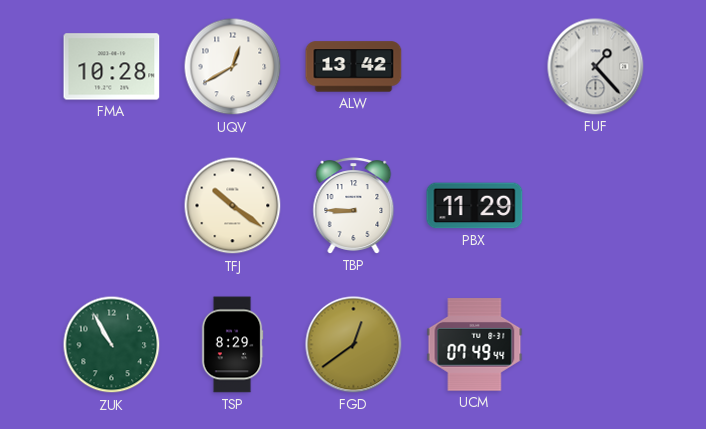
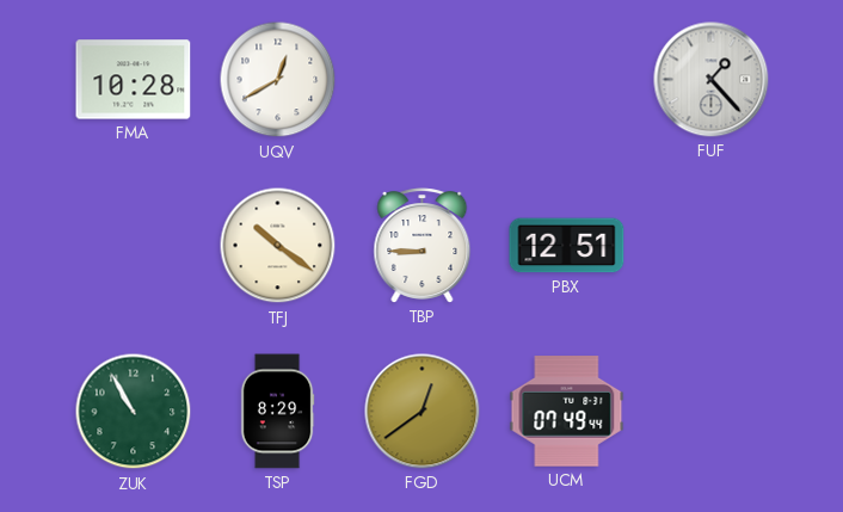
ALW: 13:42 -> none (354, 67)
PBX: 11:29 -> 12:51 (567, 246)
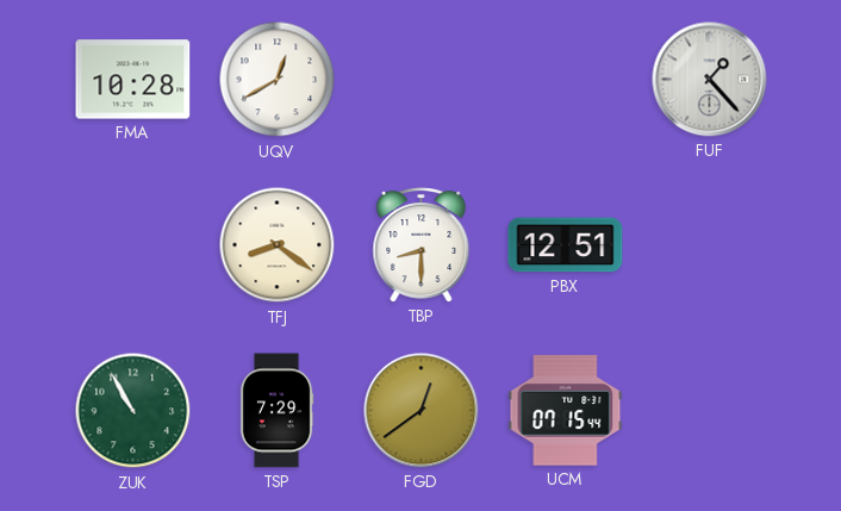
TFJ: 10:21 -> 8:21 (278, 245)
TBP: 8:45 -> 8:30 (422, 245)
TSP: 8:29 -> 7:29 (276, 411)
UCM: 07:49 -> 07:15 (566, 411)
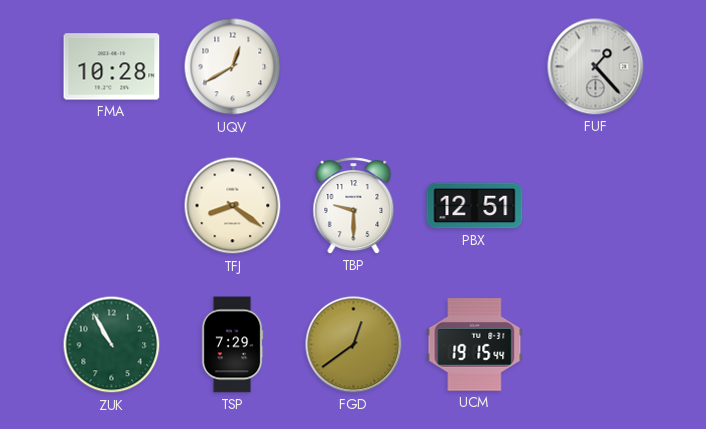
TBP: 8:30 -> 9:30 (354, 206)
UCM: 07:15 -> 19:15 (475, 345)
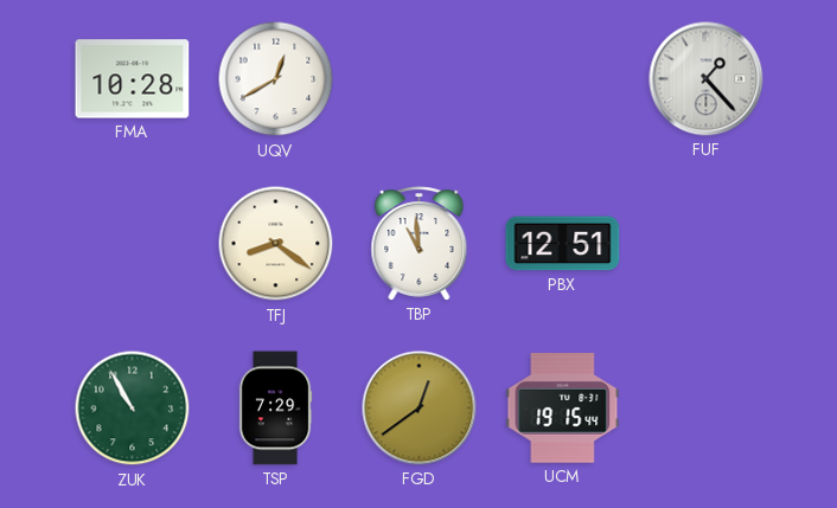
TBP: 9:30 -> 10:59 (420, 244)
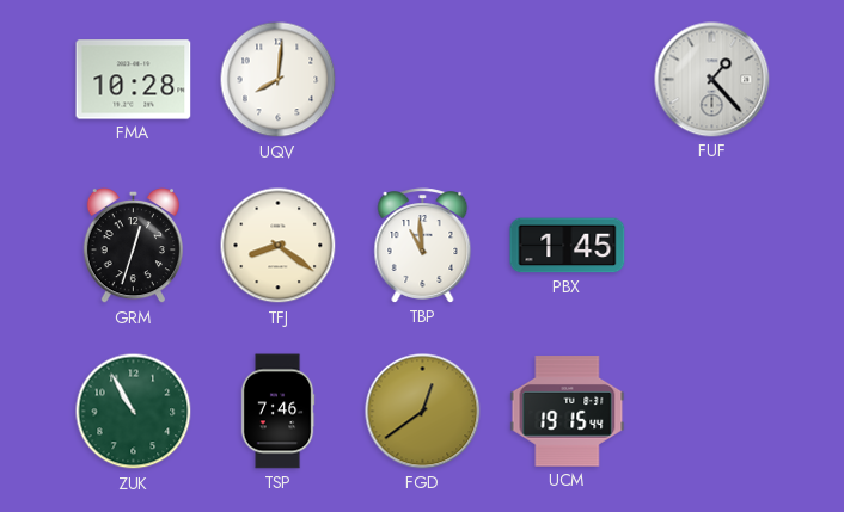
UQV: 12:40 -> 8:01 (279, 80)
GRM: none -> 12:33 (133, 246)
PBX: 12:51 -> 1:45 (568, 246)
TSP: 7:29 -> 7:46 (277, 412)
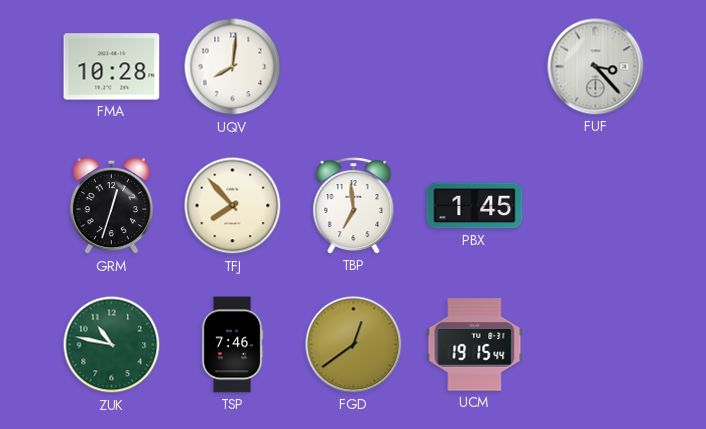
FUF: 1:23 -> 3:23 (596, 67)
TFJ: 8:21 -> 7:53 (233, 206)
TBP: 10:59 -> 6:59 (354, 206)
ZUK: 10:55 -> 10:47 (112, 345)
